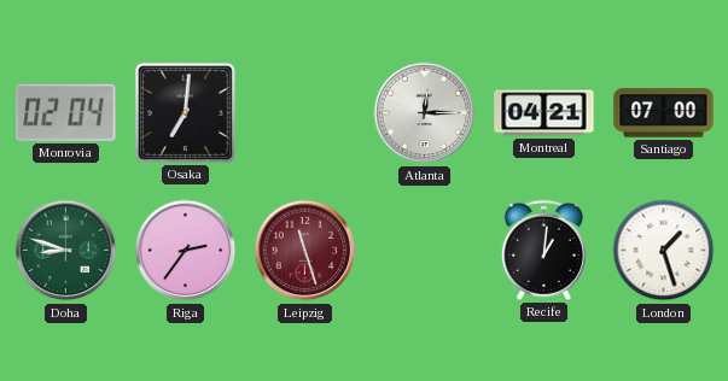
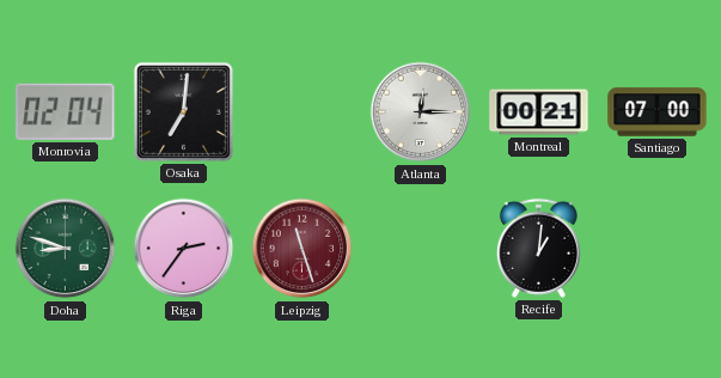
Montreal: 04:21 -> 00:21 (539, 112)
London: 1:27 -> none (664, 251)
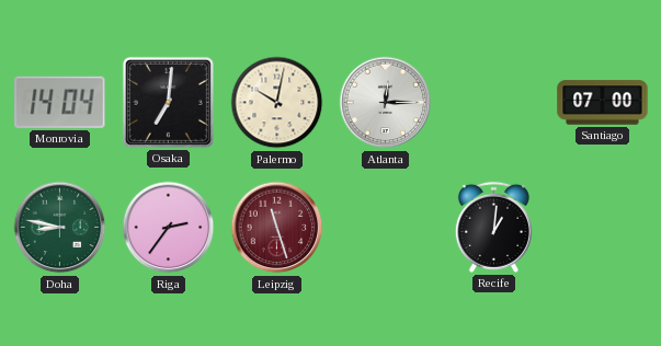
Monrovia: 02:04 -> 14:04 (60, 102)
Palermo: none -> 10:02 (277, 103)
Montreal: 00:21 -> none (539, 112)
Doha: 8:48 -> 8:47 (60, 228)
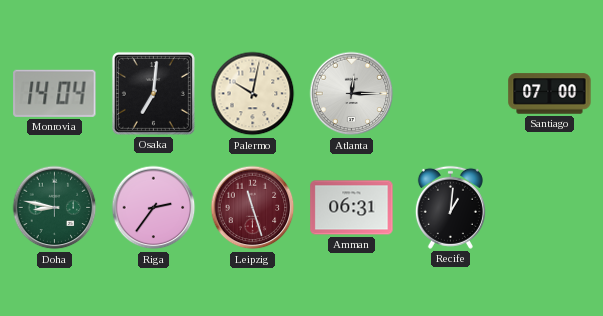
Amman: none -> 06:31 (352, 208)
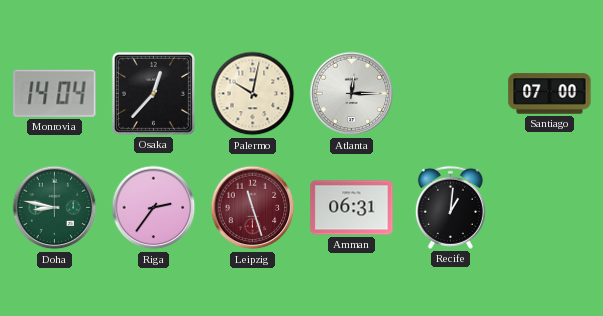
Osaka: 7:01 -> 12:37 (153, 93)
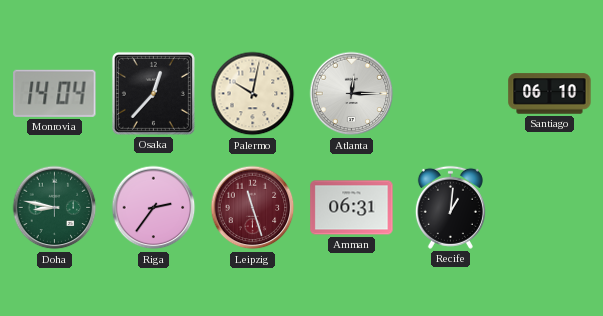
Santiago: 07:00 -> 06:10 (550, 94)
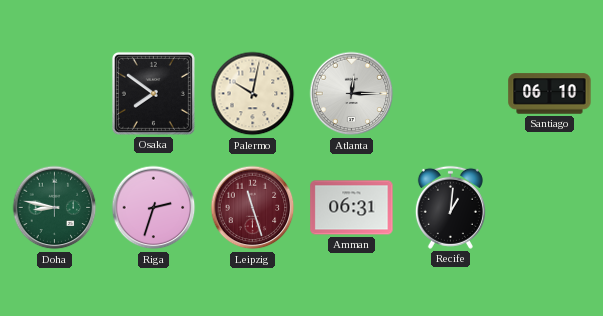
Monrovia: 14:04 -> none (55, 93)
Osaka: 12:37 -> 7:51 (153, 93)
Riga: 2:36 -> 2:33 (154, 208)
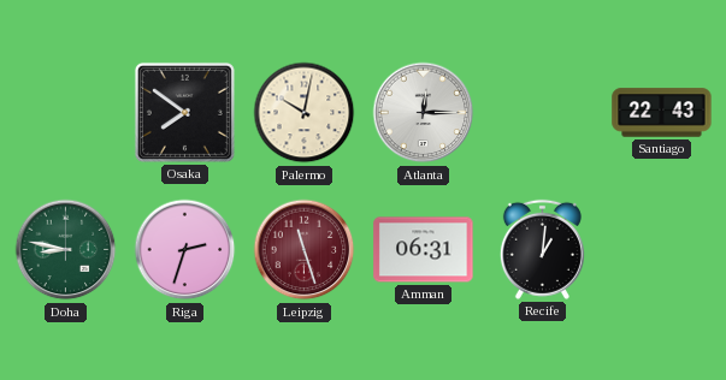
Santiago: 06:10 -> 22:43 (662, 113)
